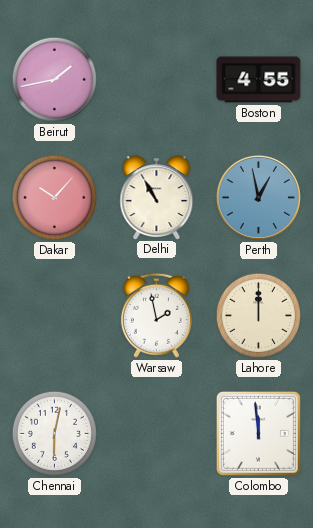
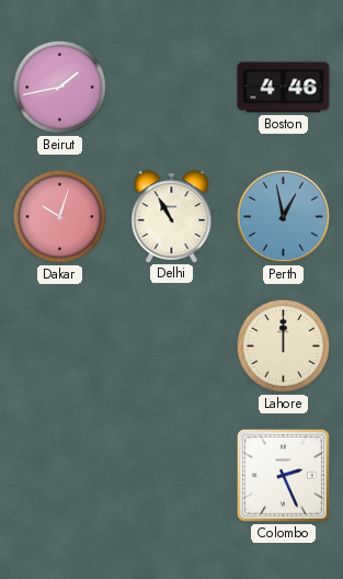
Boston: 4:55 -> 4:46 (284, 88)
Dakar: 10:07 -> 10:03 (59, 216)
Warsaw: 1:58 -> none (156, 315)
Chennai: 6:02 -> none (54, 433)
Colombo: 11:59 -> 2:26 (283, 475)
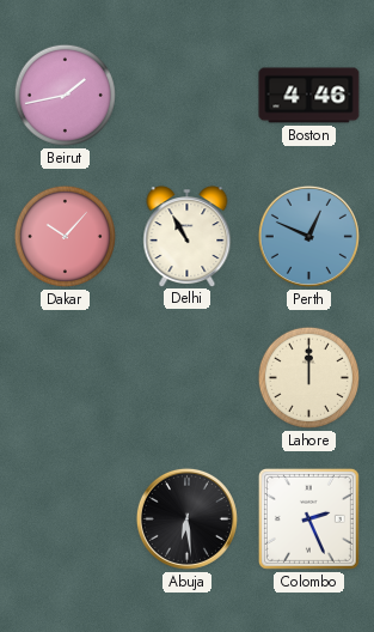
Dakar: 10:03 -> 10:07 (65, 236)
Perth: 12:58 -> 12:49 (308, 236)
Abuja: none -> 6:29 (186, 518)
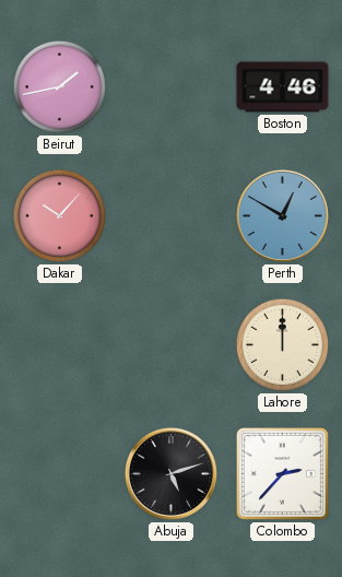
Delhi: 10:55 -> none (188, 236)
Perth: 12:49 -> 12:50 (282, 215)
Abuja: 6:29 -> 5:12 (170, 473)
Colombo: 2:26 -> 2:37 (282, 473)
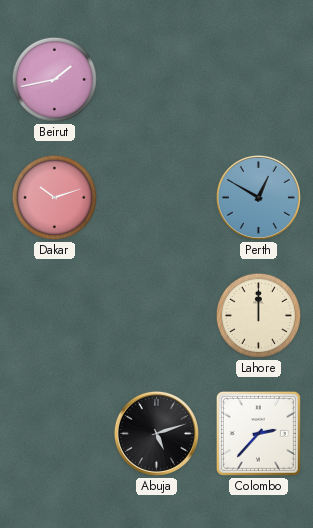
Boston: 4:46 -> none (283, 87)
Dakar: 10:07 -> 10:12 (54, 197)
